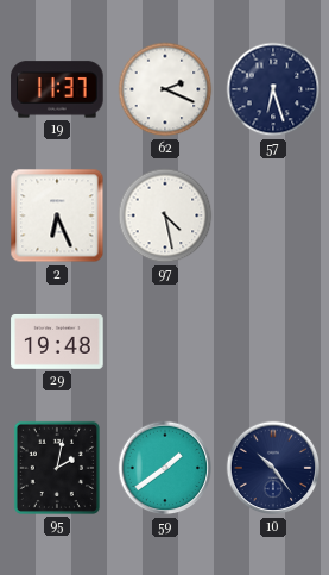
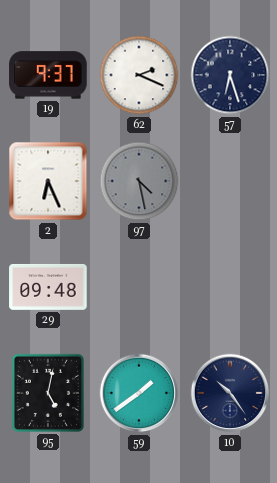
19: 11:37 -> 9:37 (48, 75)
97 dial: white -> grey (139, 181)
29: 19:48 -> 09:48 (48, 287)
95: 2:02 -> 5:02 (48, 393)
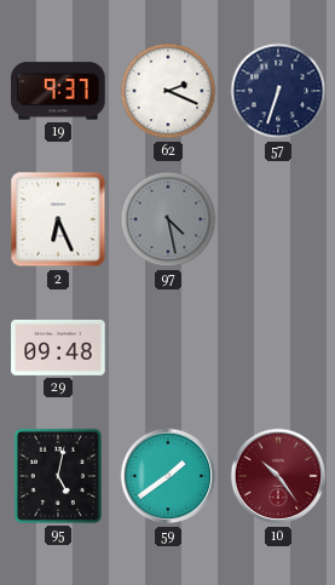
57: 6:27 -> 6:33 (278, 91)
10 dial: navy -> burgundy (278, 476)
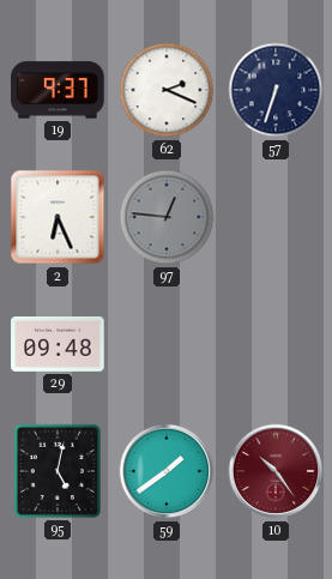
97: 4:28 -> 12:46 (167, 217)
